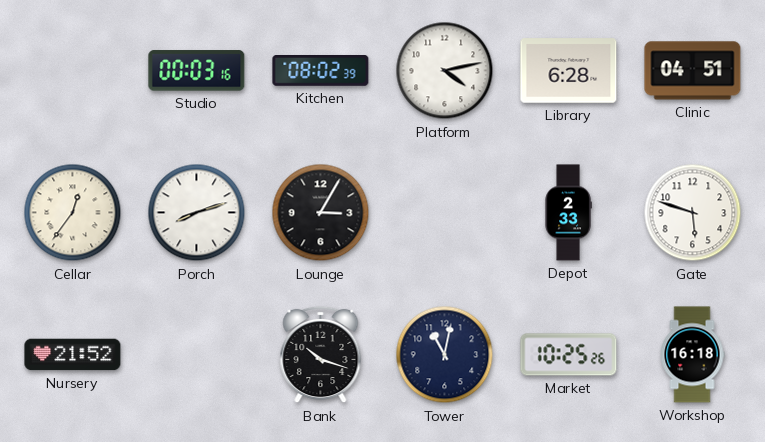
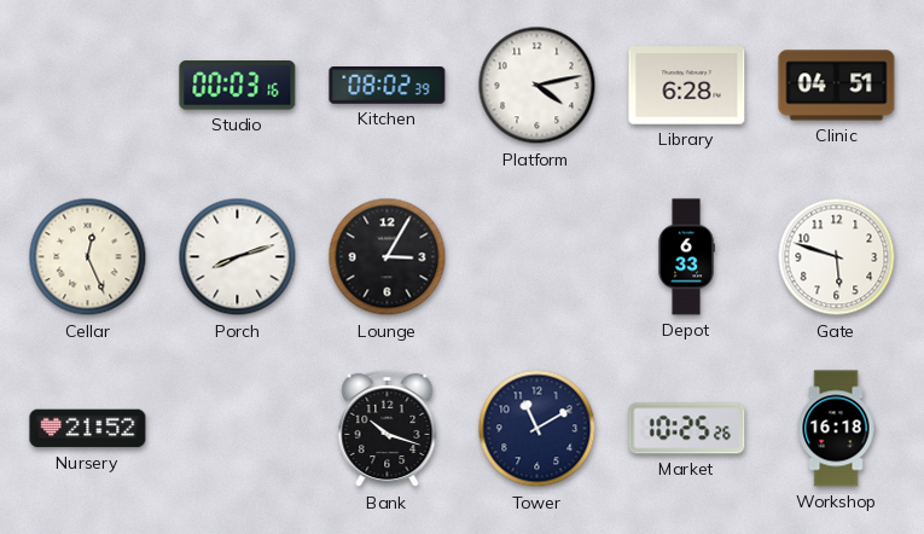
Cellar: 12:36 -> 12:26 (88, 257)
Depot: 2:33 -> 6:33 (686, 257)
Tower: 11:02 -> 11:10 (537, 429)
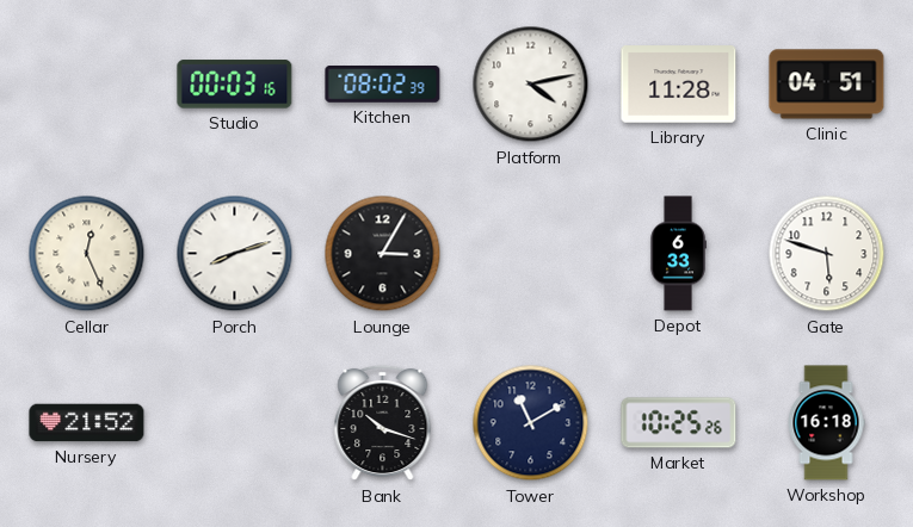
Library: 6:28 -> 11:28 (679, 85)
